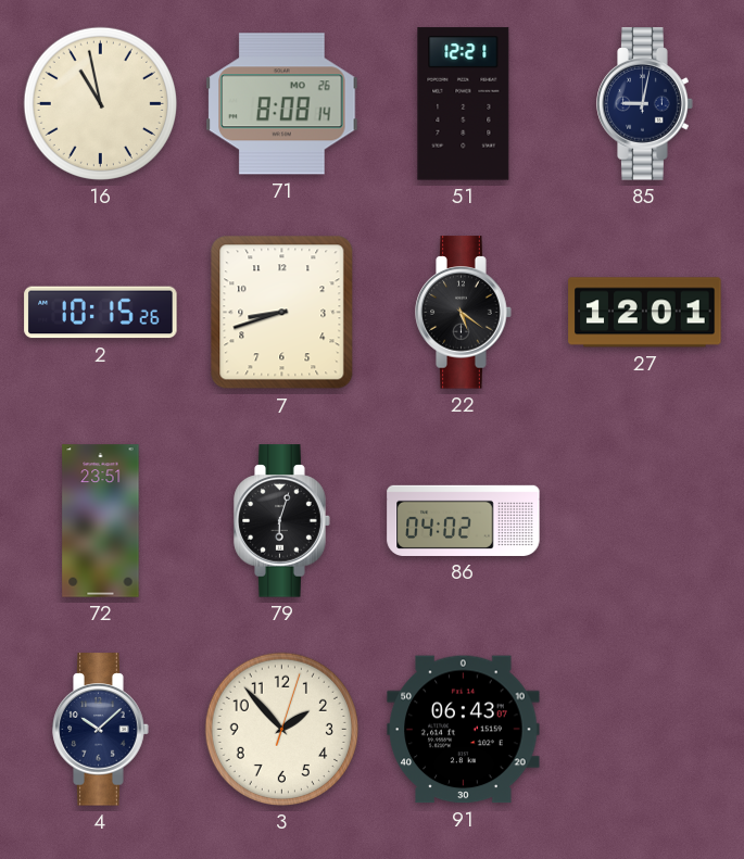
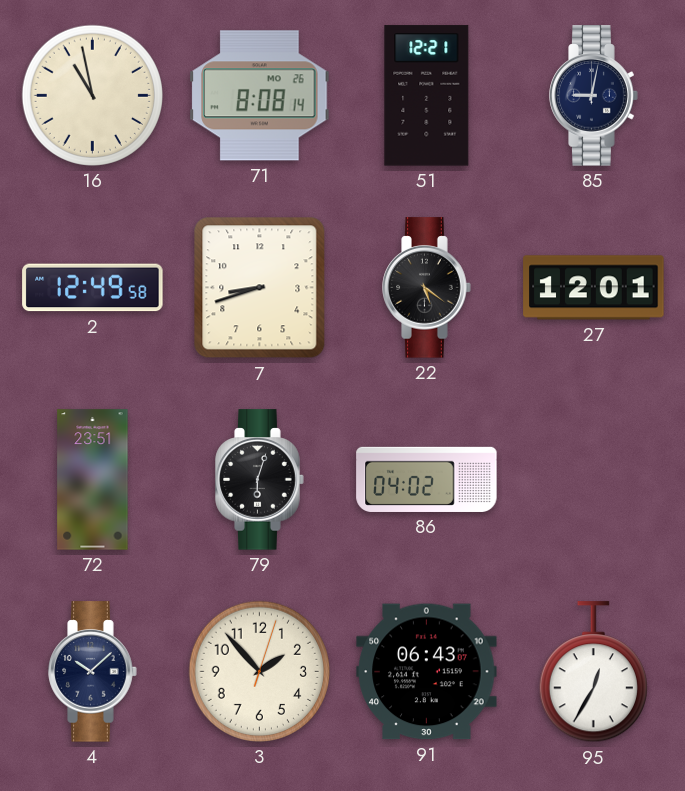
2: 10:15 -> 12:49 (93, 288)
95: none -> 12:35 (593, 672)
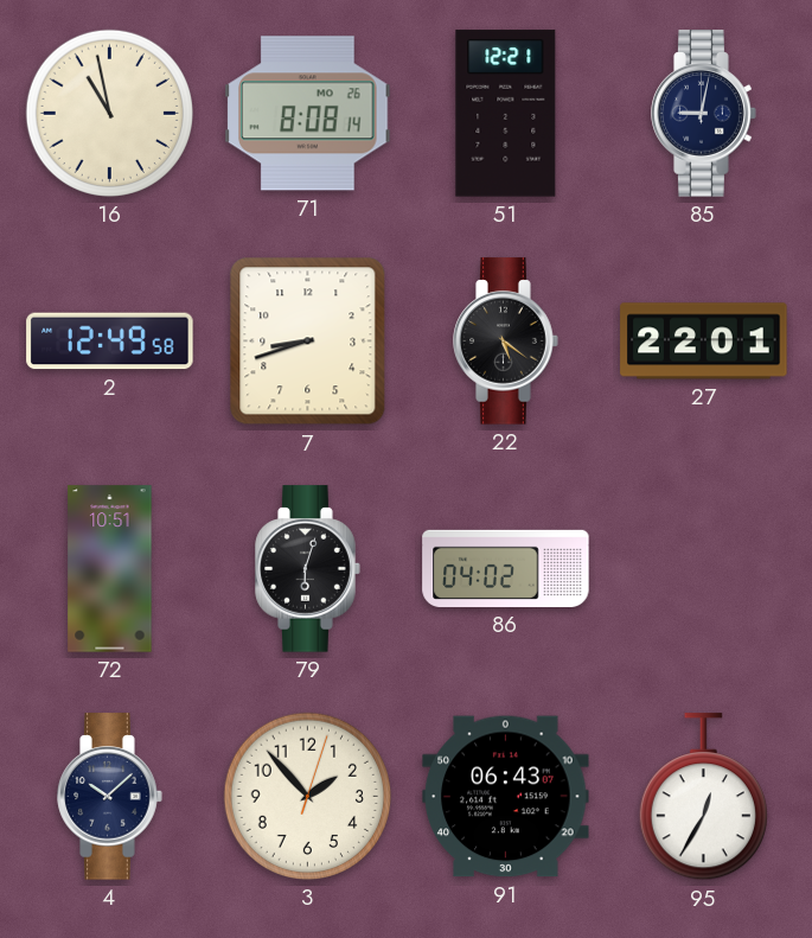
27: 12:01 -> 22:01 (704, 342)
72: 23:51 -> 10:51 (110, 569)
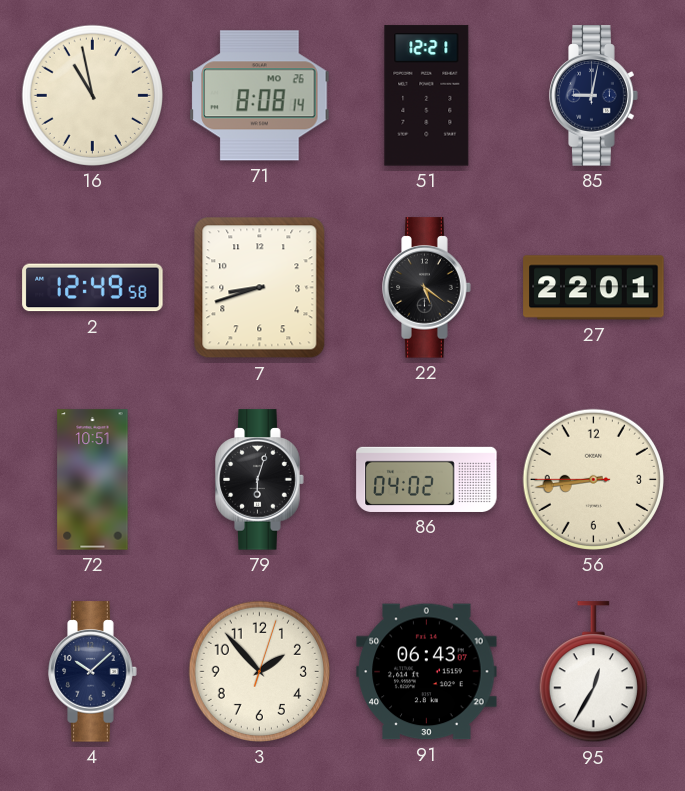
56: none -> 8:43 (593, 479)
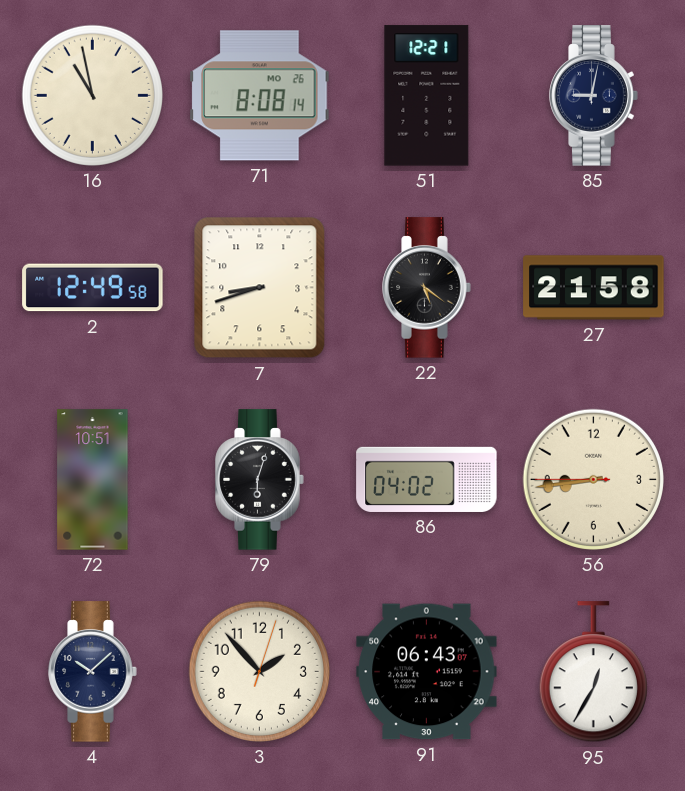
27: 22:01 -> 21:58 (594, 288)
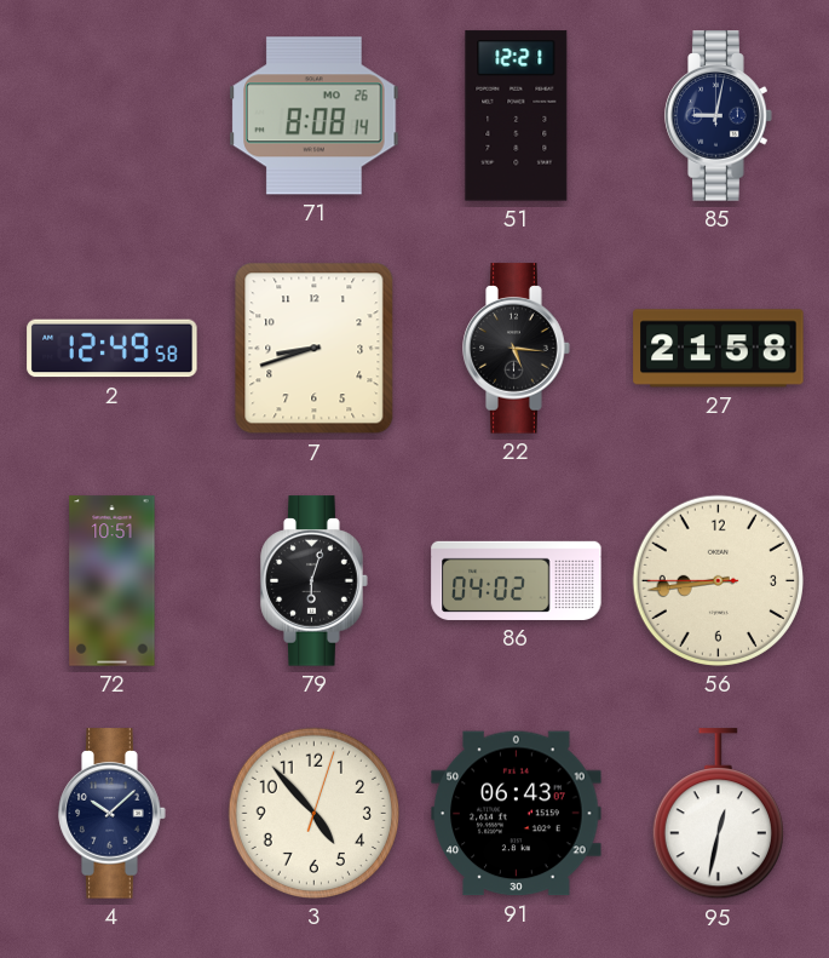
16: 10:58 -> none (92, 95)
22: 5:21 -> 5:16 (517, 349)
3: 1:53 -> 4:53 (313, 813)
95: 12:35 -> 12:32 (718, 814)
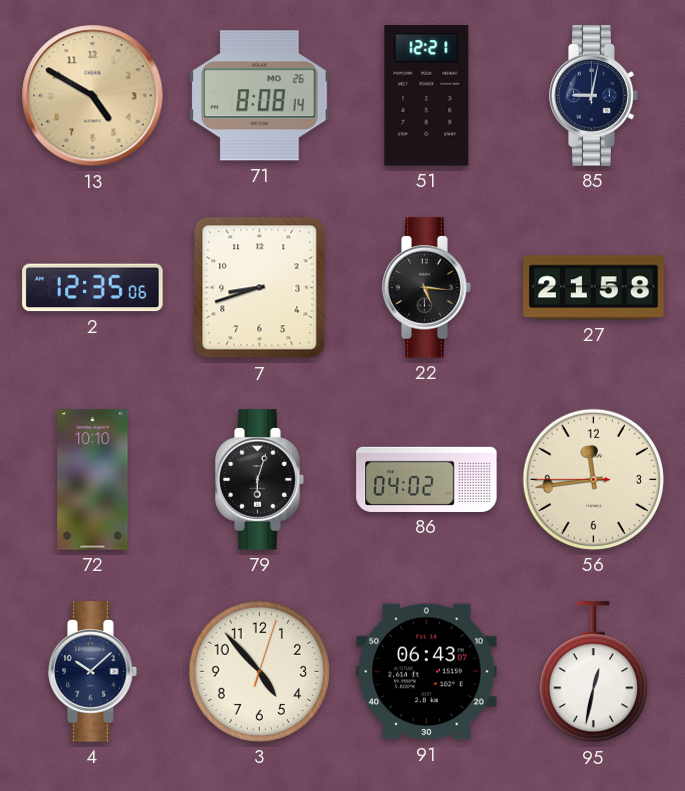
13: none -> 4:50 (93, 96)
2: 12:49 -> 12:35 (93, 288)
72: 10:51 -> 10:10 (93, 480)
56: 8:43 -> 11:43 (593, 479)
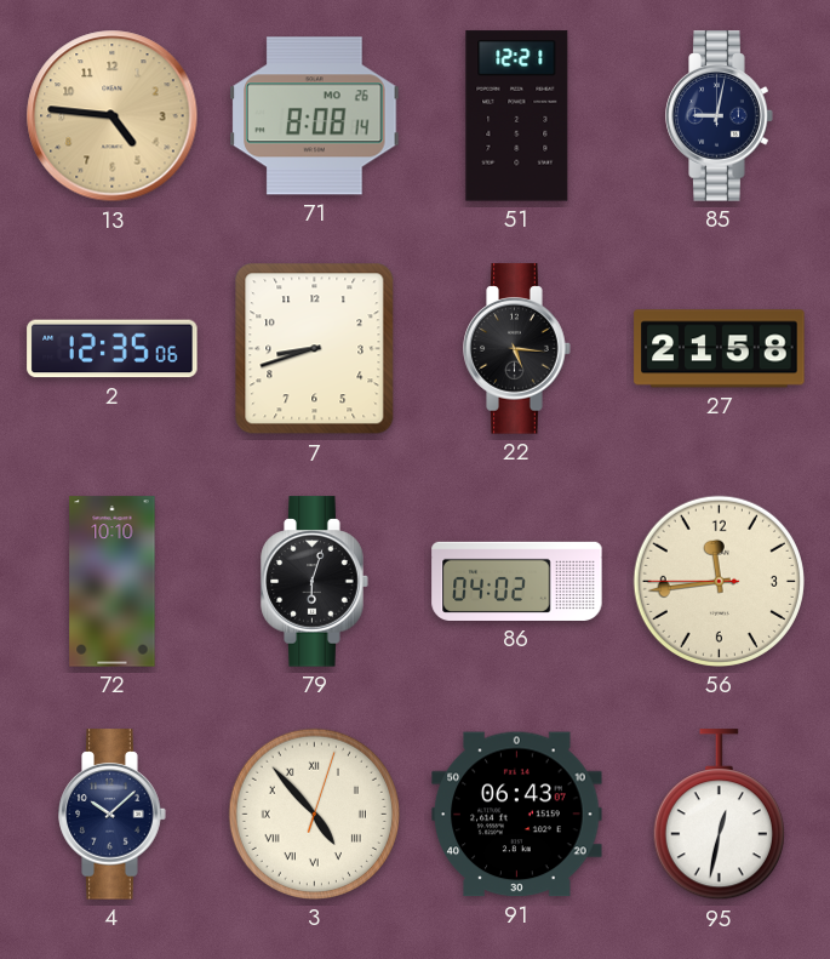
13: 4:50 -> 4:46 (113, 116)
3 numerals: Arabic -> Roman (314, 814)
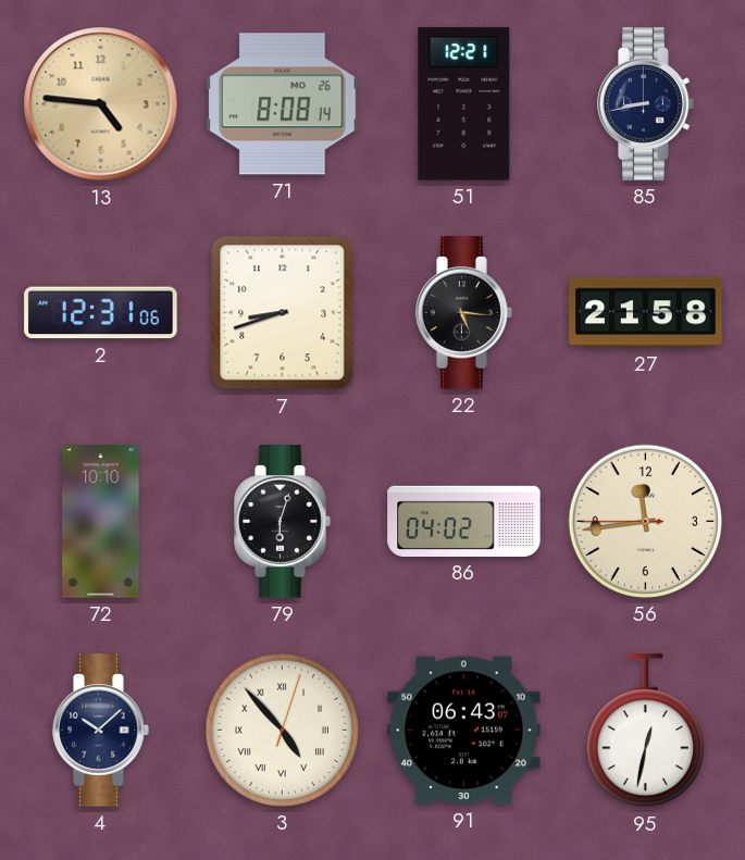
85: 9:02 -> 8:43 (646, 104)
2: 12:35 -> 12:31 (101, 313)
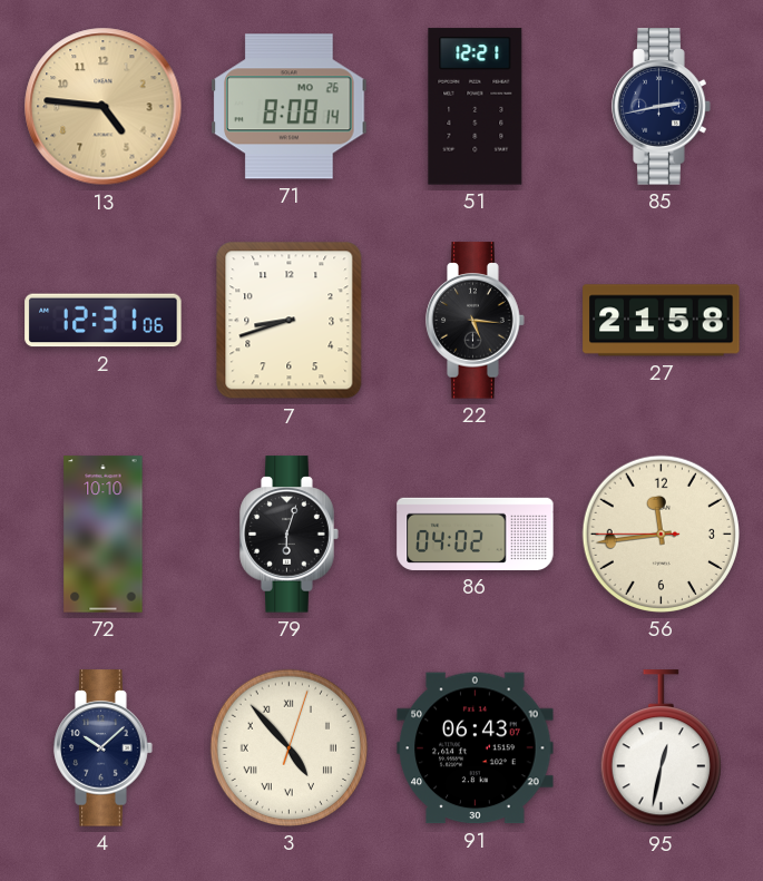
85: 8:43 -> 2:43 (662, 107)
